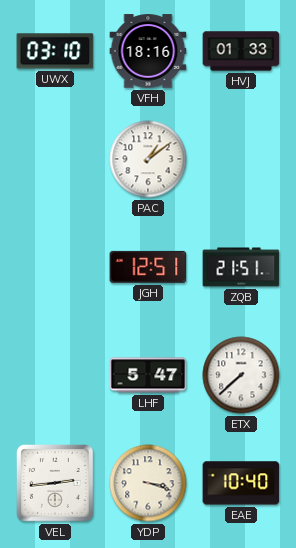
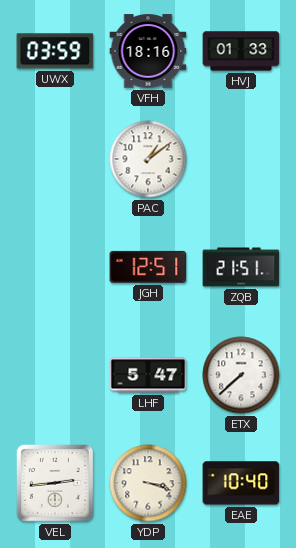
UWX: 03:10 -> 03:59 (55, 51)
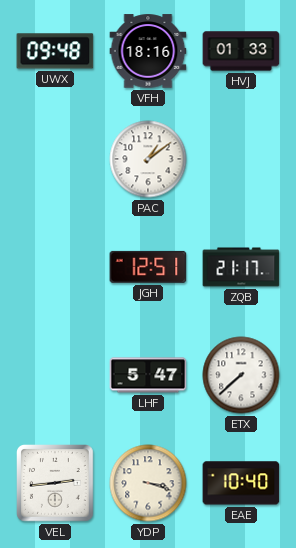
UWX: 03:59 -> 09:48 (55, 51)
ZQB: 21:51 -> 21:17 (241, 267)
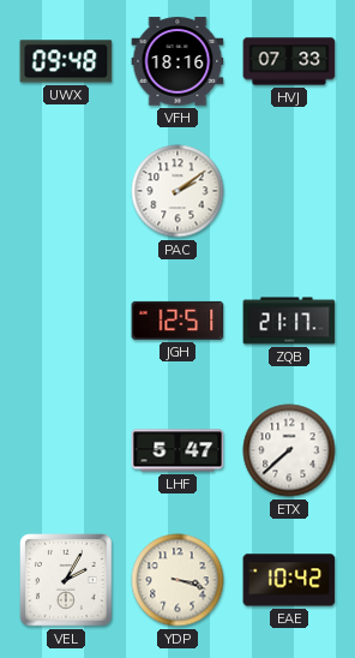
HVJ: 01:33 -> 07:33 (289, 61)
PAC: 1:09 -> 2:09 (177, 191)
VEL: 2:44 -> 2:05 (67, 581)
EAE: 10:40 -> 10:42 (289, 580)
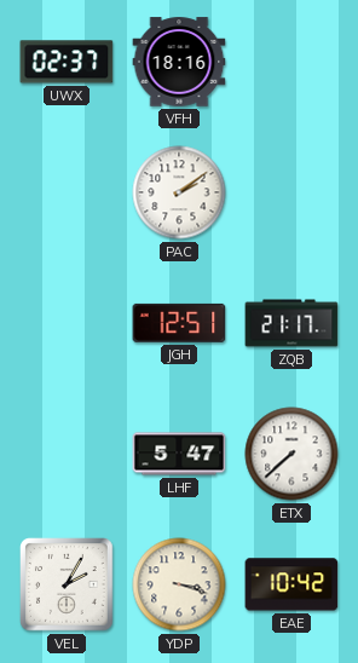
UWX: 09:48 -> 02:37 (67, 62)
HVJ: 07:33 -> none (289, 61)
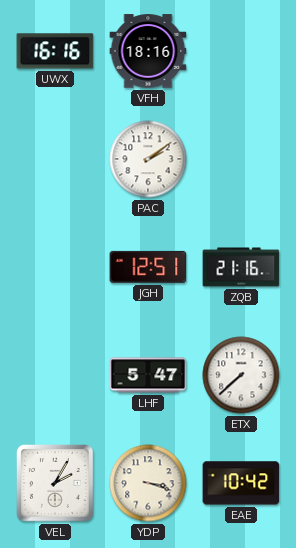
UWX: 02:37 -> 16:16 (55, 51)
ZQB: 21:17 -> 21:16 (241, 267)
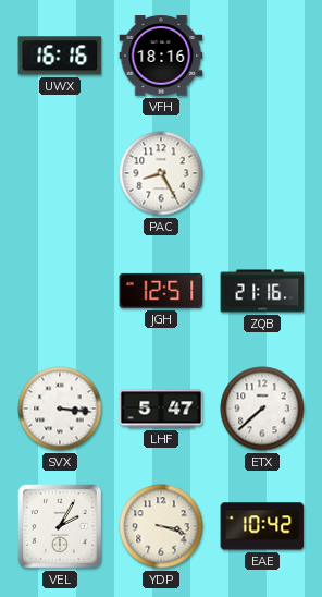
PAC: 2:09 -> 8:25 (161, 173)
SVX: none -> 3:16 (60, 409)
